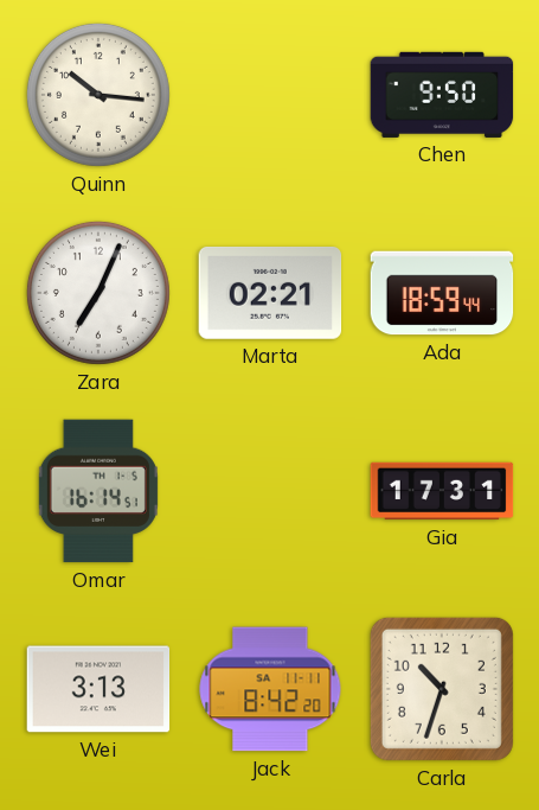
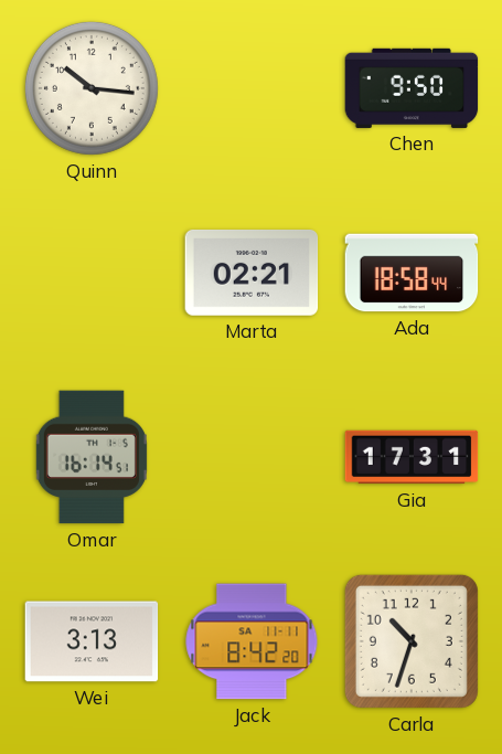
Zara: 7:04 -> none (98, 293)
Ada: 18:59 -> 18:58 (412, 273)
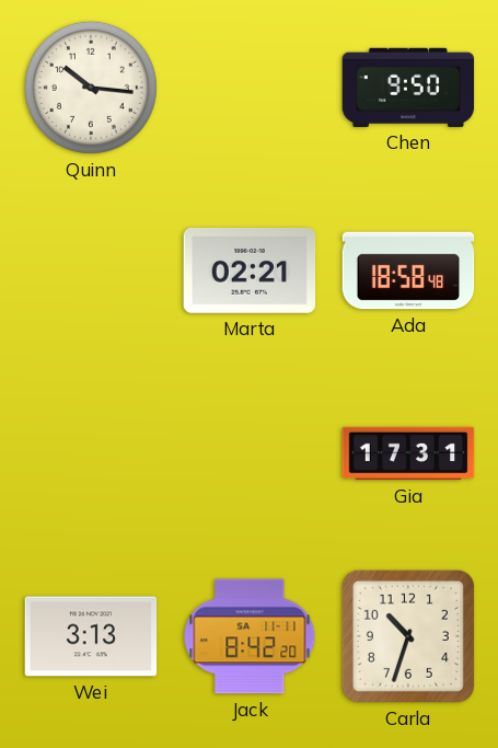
Ada: 18:58:44 -> 18:58:48 (408, 271)
Omar: 16:14 -> none (92, 457)
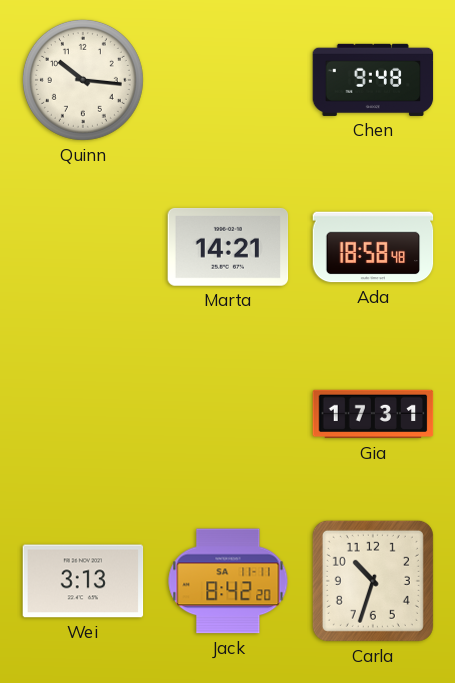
Chen: 9:50 -> 9:48 (373, 80)
Marta: 02:21 -> 14:21 (228, 247)
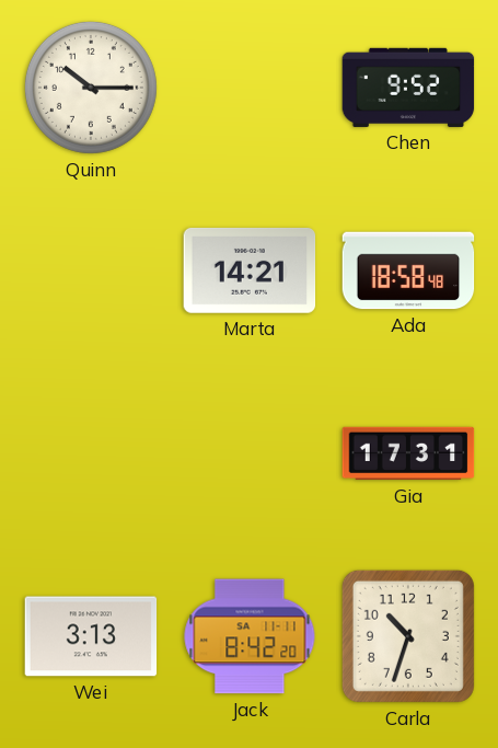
Quinn: 10:16 -> 10:15 (91, 88)
Chen: 9:48 -> 9:52 (408, 88)
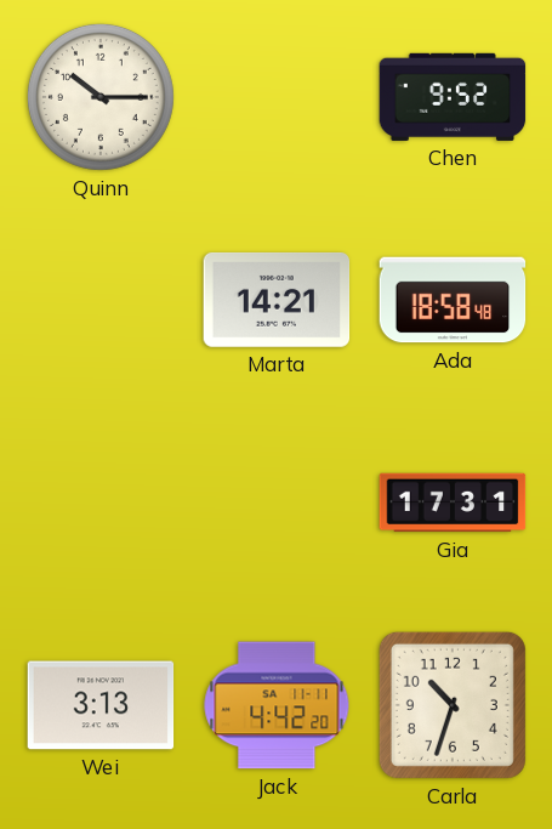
Jack: 8:42 -> 4:42 (277, 705)
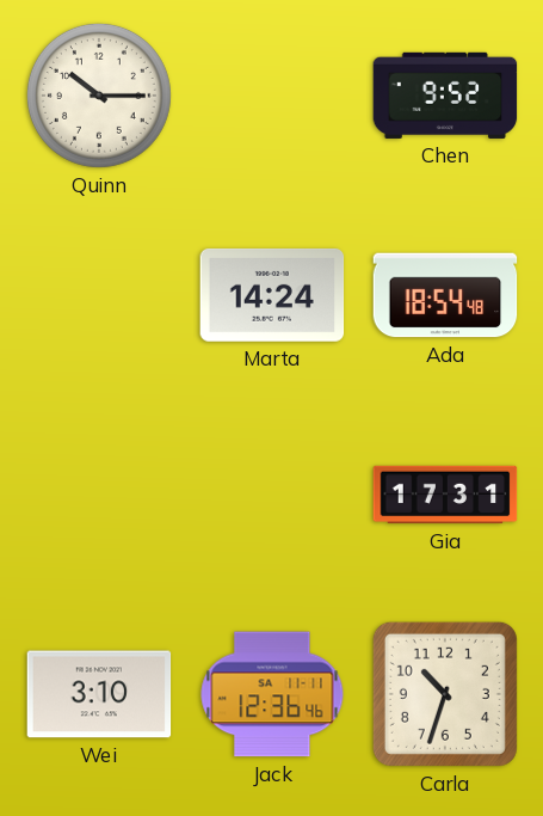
Marta: 14:21 -> 14:24 (272, 295)
Ada: 18:58 -> 18:54 (445, 295)
Wei: 3:13 -> 3:10 (99, 694)
Jack: 4:42 -> 12:36 (272, 694)
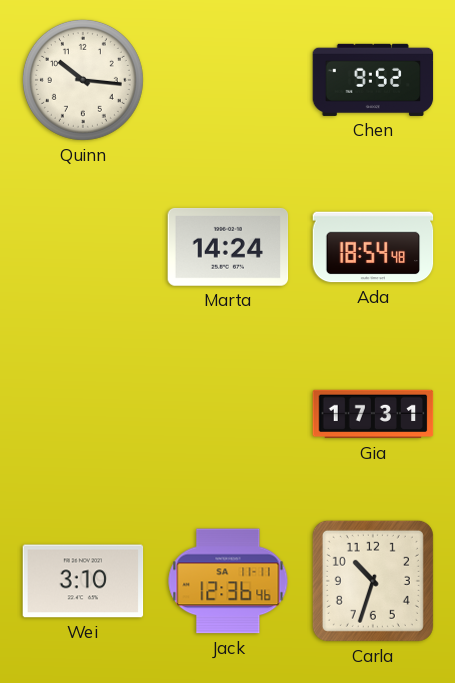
Quinn: 10:15 -> 10:16 (83, 80)
